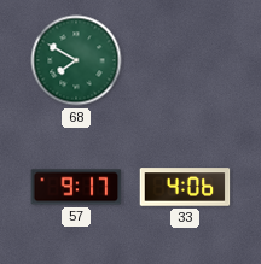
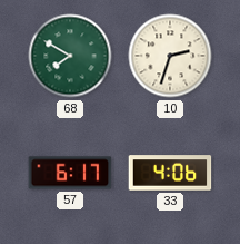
10: none -> 2:33 (170, 56)
57: 9:17 -> 6:17 (70, 173)
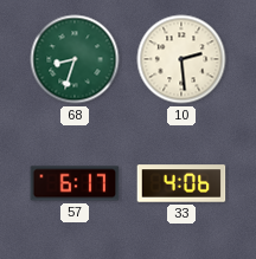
68: 7:50 -> 8:33 (75, 59)
10: 2:33 -> 2:29 (181, 59)
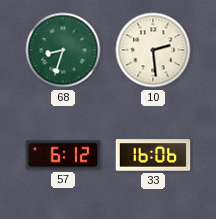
57: 6:17 -> 6:12 (63, 155)
33: 4:06 -> 16:06 (153, 155)
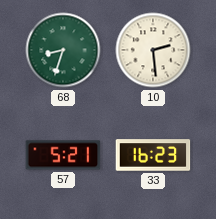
57: 6:12 -> 5:21 (63, 155)
33: 16:06 -> 16:23 (153, 155)
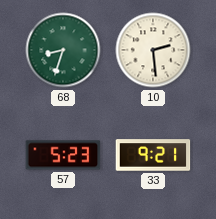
57: 5:21 -> 5:23 (63, 155)
33: 16:23 -> 9:21 (153, 155)
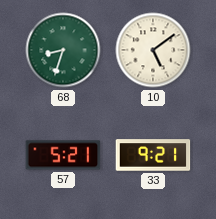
10: 2:29 -> 5:09 (153, 50)
57: 5:23 -> 5:21 (63, 155)
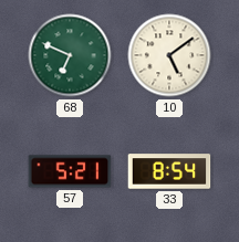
68: 8:33 -> 6:49 (70, 55)
33: 9:21 -> 8:54 (169, 171)
